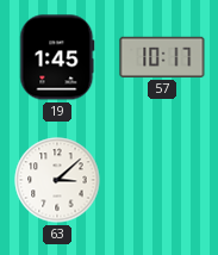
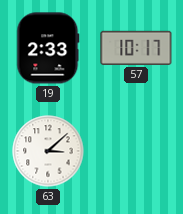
19: 1:45 -> 2:33 (48, 48)
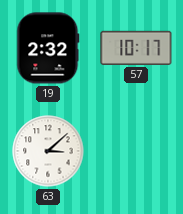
19: 2:33 -> 2:32 (48, 48)
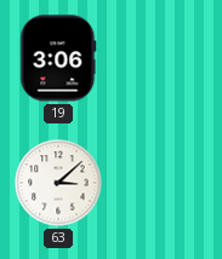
19: 2:32 -> 3:06 (58, 58)
57: 10:17 -> none (136, 48)
